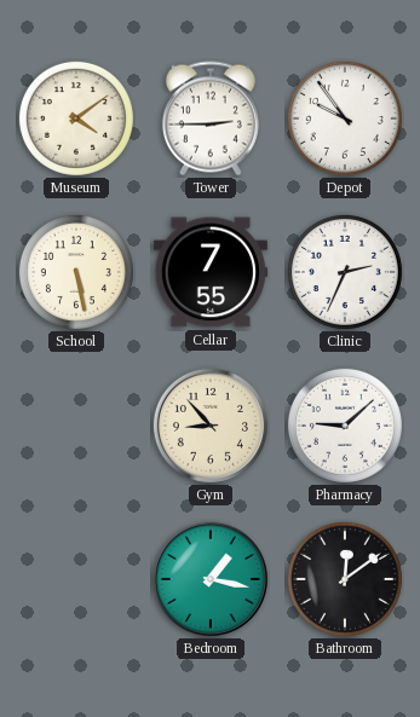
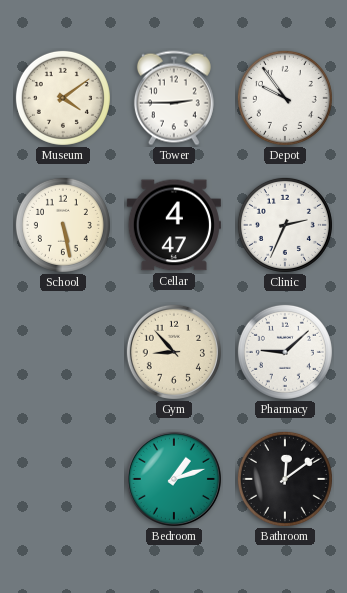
Cellar: 7:55 -> 4:47 (174, 225)
Bedroom: 1:17 -> 1:12 (174, 479)
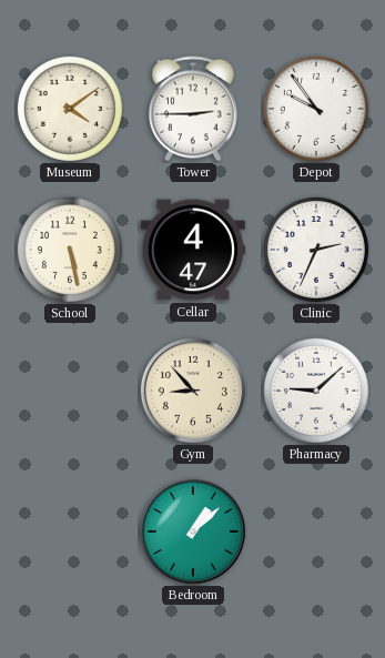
Bedroom: 1:12 -> 1:08 (193, 532)
Bathroom: 12:09 -> none (285, 479)
